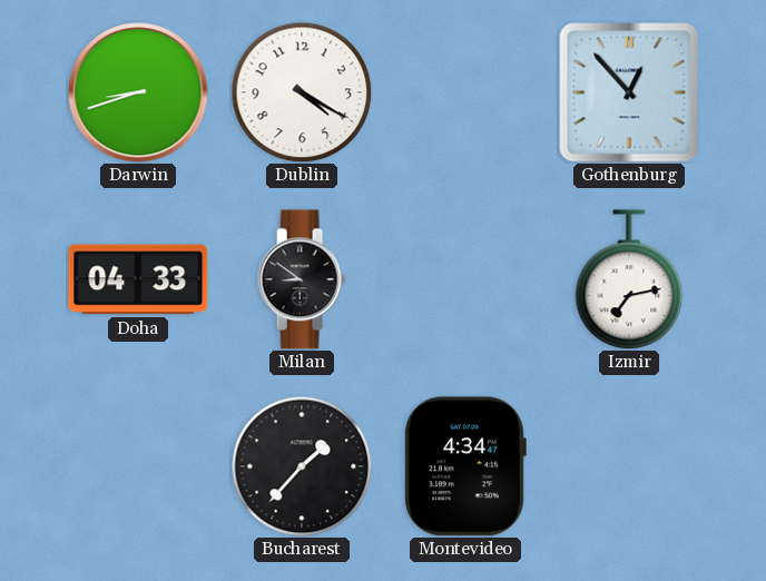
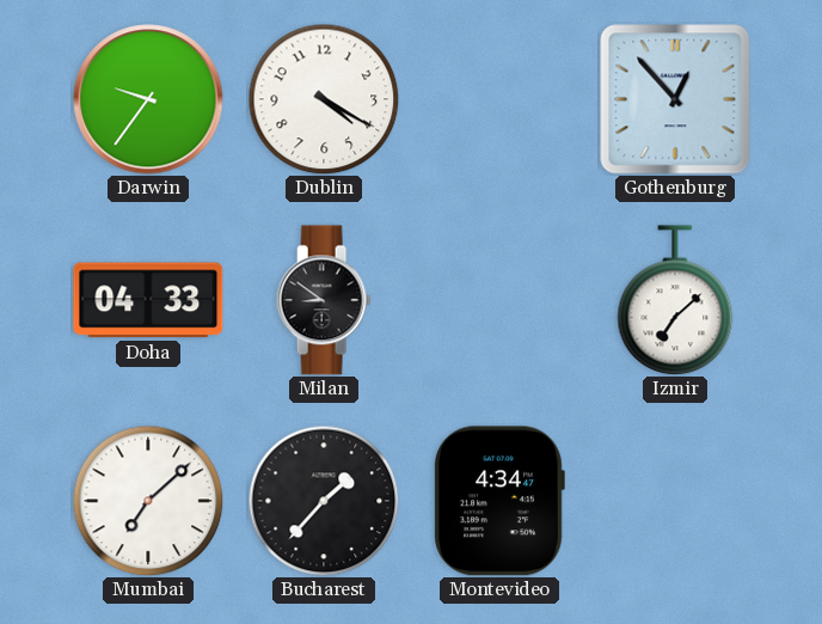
Darwin: 8:42 -> 9:36 (148, 99)
Izmir: 7:13 -> 7:08 (675, 300)
Mumbai: none -> 7:08 (148, 501)
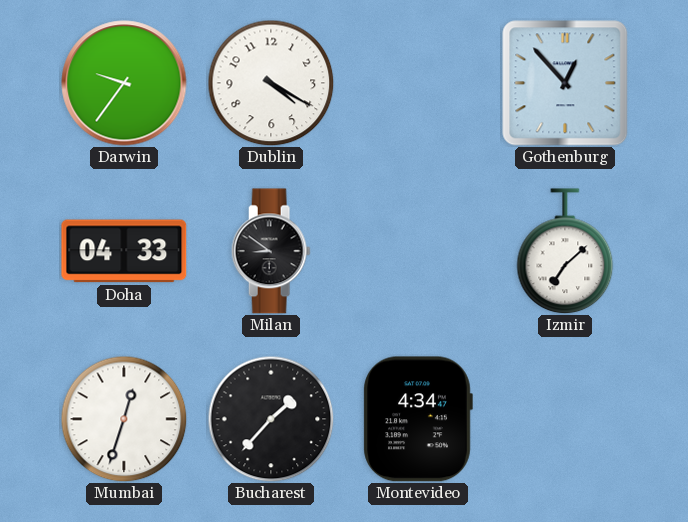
Mumbai: 7:08 -> 12:33 (124, 419)
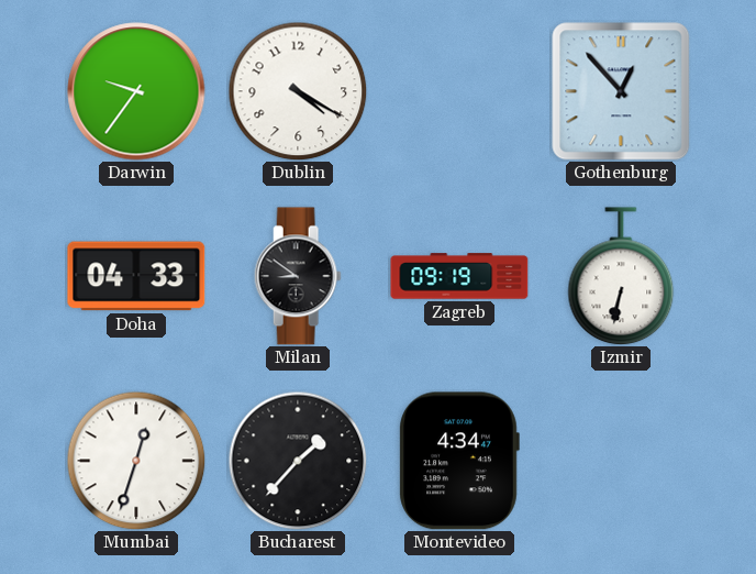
Zagreb: none -> 09:19 (459, 276)
Izmir: 7:08 -> 6:32 (621, 276)
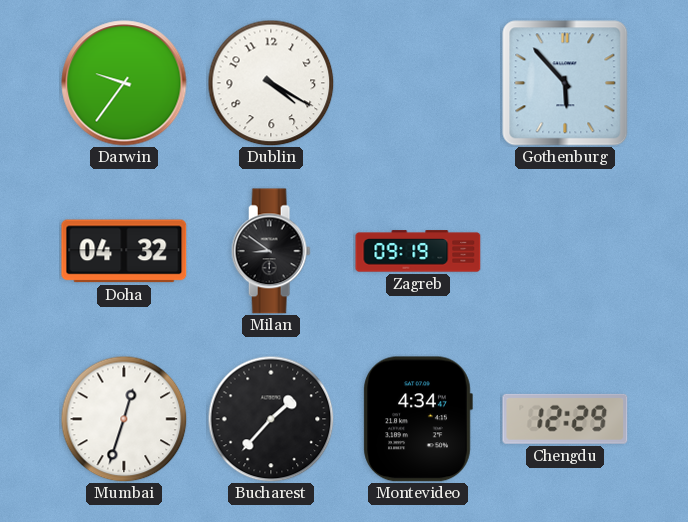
Gothenburg: 12:53 -> 5:53 (565, 83)
Doha: 04:33 -> 04:32 (124, 251)
Izmir: 6:32 -> none (621, 276)
Chengdu: none -> 12:29 (565, 419)
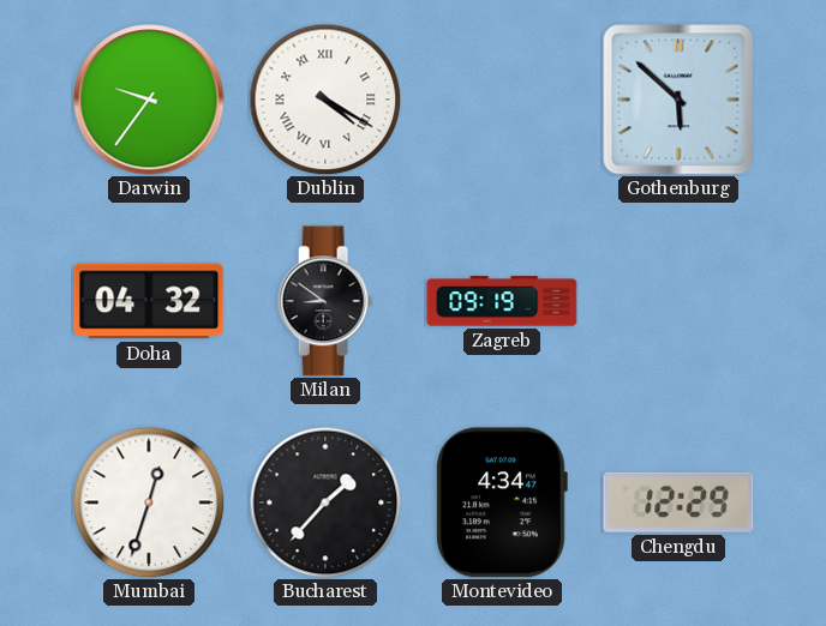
Dublin numerals: Arabic -> Roman (325, 100)
Gothenburg: 5:53 -> 5:52 (678, 100)
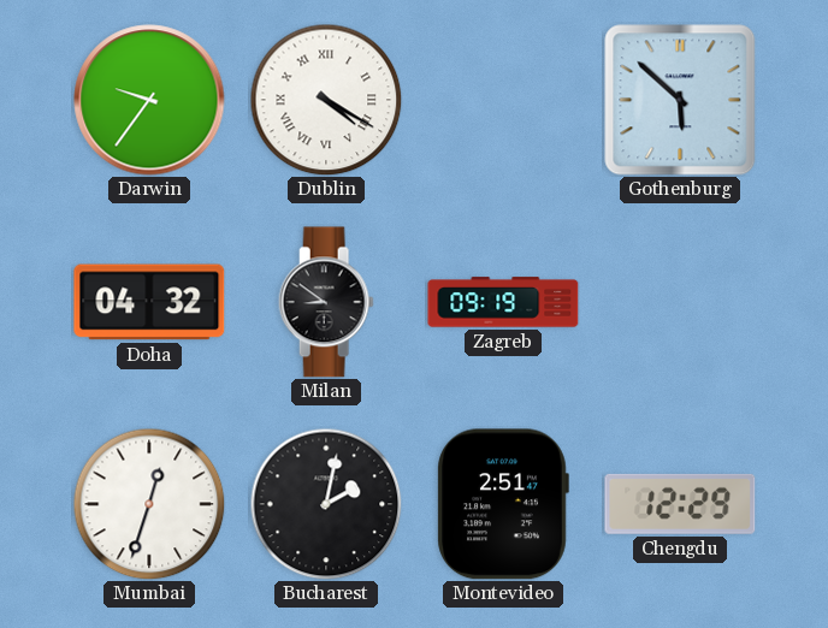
Bucharest: 1:37 -> 2:02 (326, 504)
Montevideo: 4:34 -> 2:51 (503, 504)
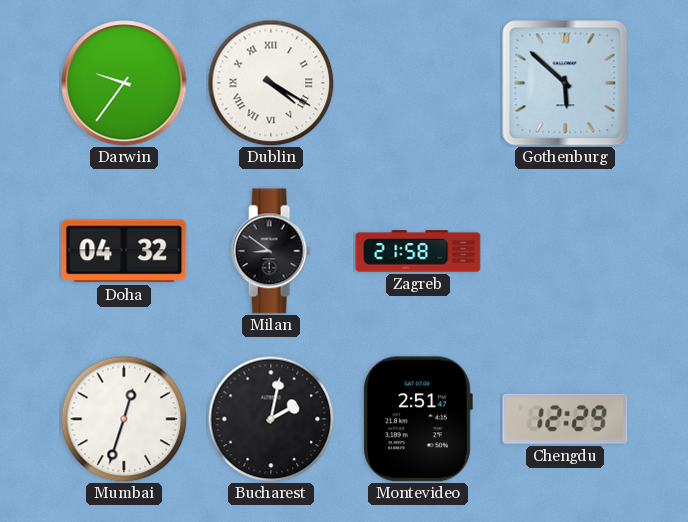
Zagreb: 09:19 -> 21:58 (418, 251)
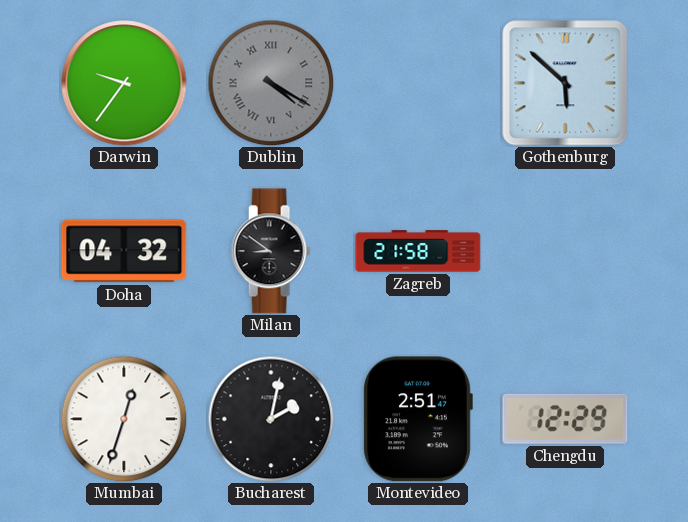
Dublin dial: white -> grey (271, 83)
